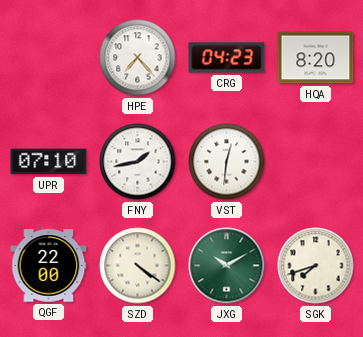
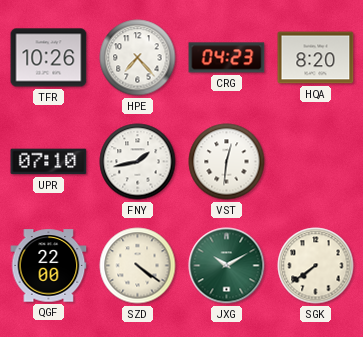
TFR: none -> 10:26 (49, 58)
SGK: 7:42 -> 7:39 (316, 266)
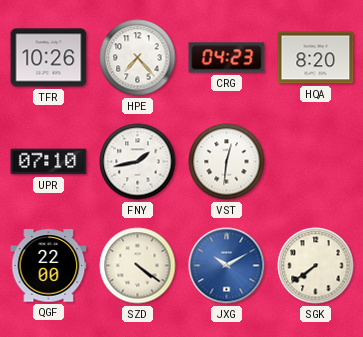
JXG dial: green -> blue (227, 266)
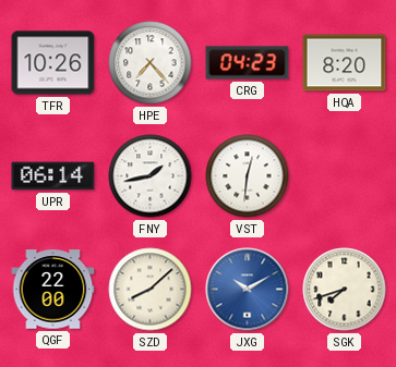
UPR: 07:10 -> 06:14 (53, 176)
SZD: 4:21 -> 8:08 (151, 290)
SGK: 7:39 -> 7:42 (345, 290)
